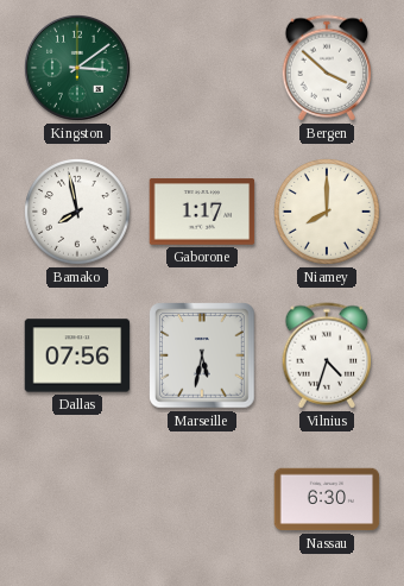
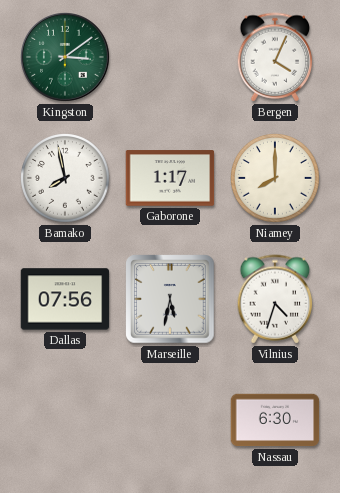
Bergen: 3:52 -> 4:04 (275, 57)
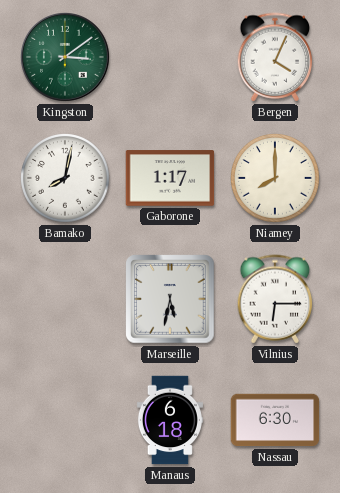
Bamako: 7:58 -> 8:02 (66, 179)
Dallas: 07:56 -> none (65, 299)
Vilnius: 4:33 -> 6:15 (275, 299)
Manaus: none -> 6:18 (170, 420)
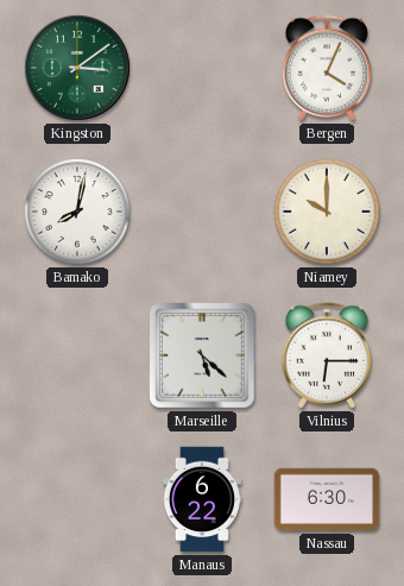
Gaborone: 1:17 -> none (170, 178)
Niamey: 8:00 -> 10:00 (328, 213)
Marseille: 5:32 -> 5:22 (202, 355)
Manaus: 6:18 -> 6:22 (202, 499)
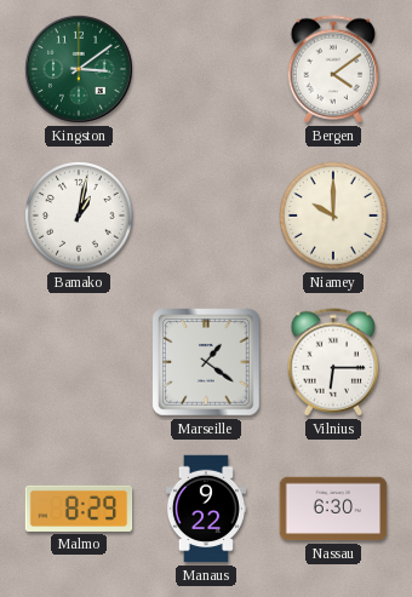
Bergen: 4:04 -> 4:09 (333, 69)
Bamako: 8:02 -> 1:02 (80, 217)
Marseille: 5:22 -> 1:21 (206, 362)
Malmo: none -> 8:29 (79, 509)
Manaus: 6:22 -> 9:22 (206, 509)
